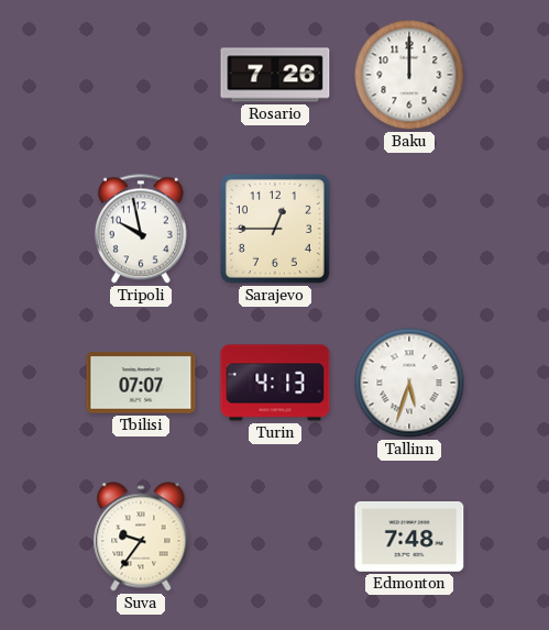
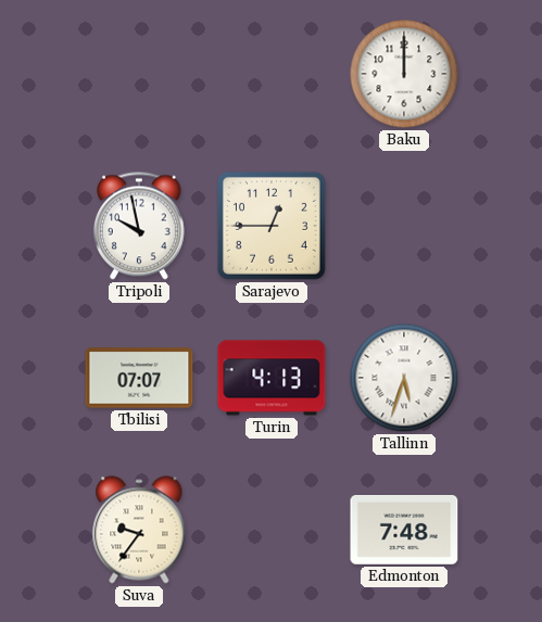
Rosario: 7:26 -> none (275, 75)
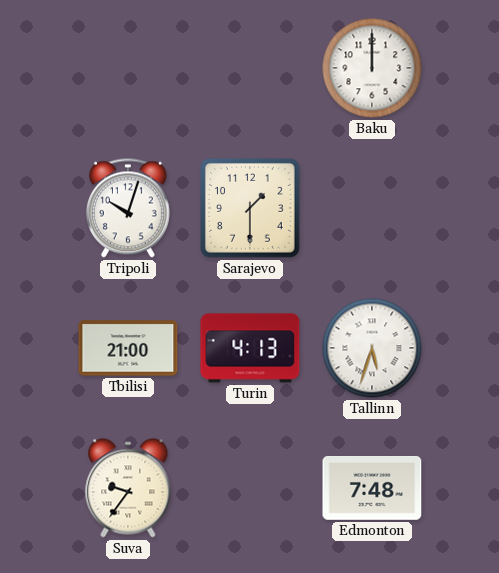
Tripoli: 9:58 -> 10:03 (128, 208)
Sarajevo: 12:45 -> 1:30 (250, 208)
Tbilisi: 07:07 -> 21:00 (128, 348)
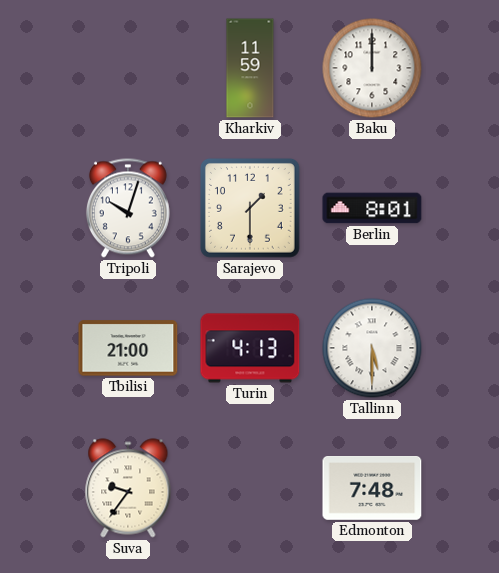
Kharkiv: none -> 11:59 (250, 68)
Berlin: none -> 8:01 (372, 208)
Tallinn: 5:33 -> 5:30 (372, 348)
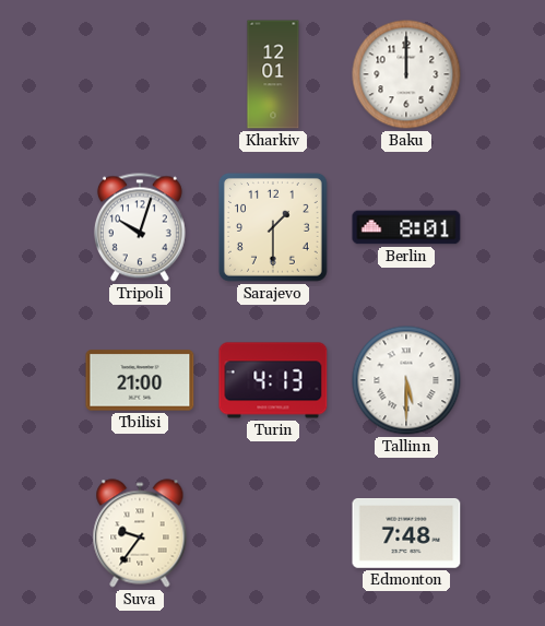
Kharkiv: 11:59 -> 12:01 (273, 74)
